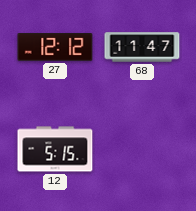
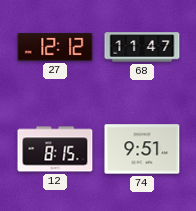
12: 5:15 -> 8:15 (55, 149)
74: none -> 9:51 (142, 149)
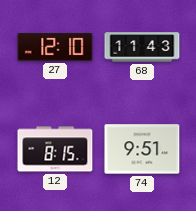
27: 12:12 -> 12:10 (55, 48)
68: 11:47 -> 11:43 (142, 47)
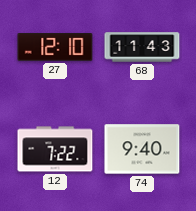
12: 8:15 -> 7:22 (55, 149)
74: 9:51 -> 9:40 (142, 149)
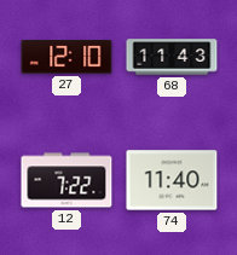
74: 9:40 -> 11:40 (172, 180)
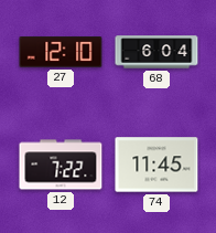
68: 11:43 -> 6:04 (156, 52)
74: 11:40 -> 11:45 (156, 165)
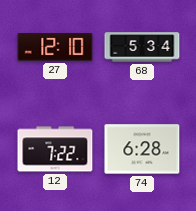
68: 6:04 -> 5:34 (142, 47)
74: 11:45 -> 6:28 (142, 149)
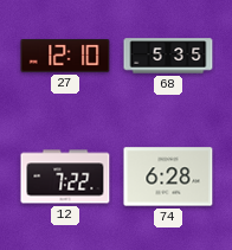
68: 5:34 -> 5:35 (168, 56)
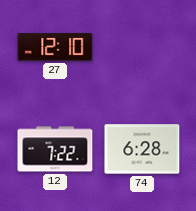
68: 5:35 -> none (168, 56)
